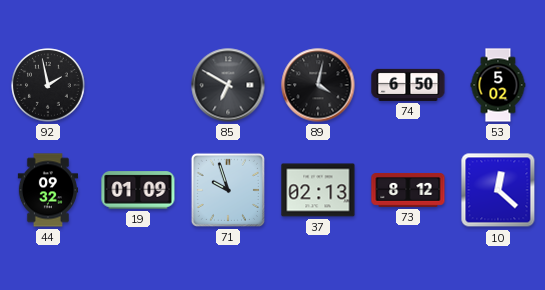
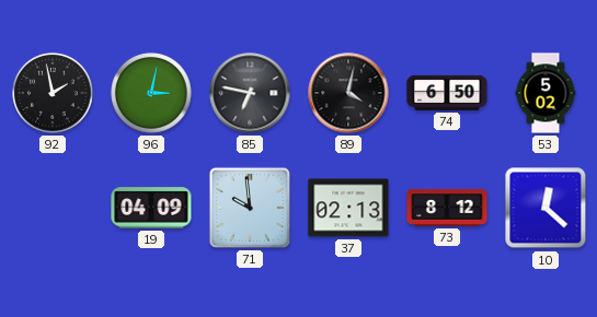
96: none -> 3:02 (151, 93)
85: 6:50 -> 6:47 (250, 93)
44: 09:32 -> none (47, 190)
19: 01:09 -> 04:09 (151, 208)
71: 9:57 -> 9:59 (250, 208)
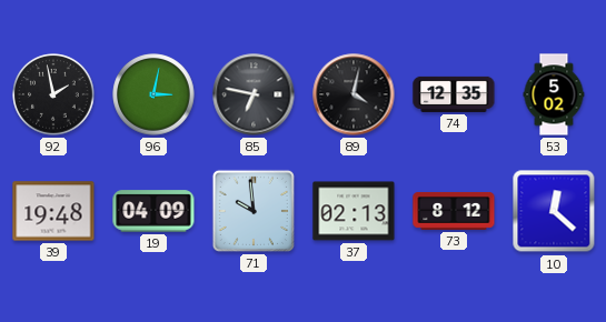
74: 6:50 -> 12:35 (454, 94)
39: none -> 19:48 (53, 211)
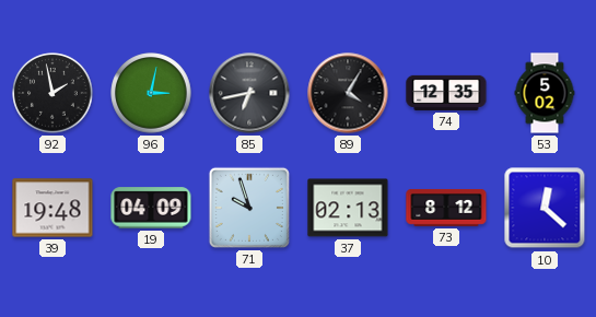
85: 6:47 -> 6:43 (249, 93)
89: 4:02 -> 4:05 (348, 93)
71: 9:59 -> 9:57 (249, 208)
